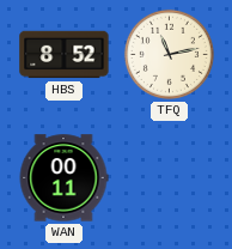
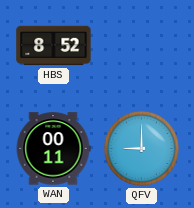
TFQ: 11:13 -> none (169, 54)
QFV: none -> 9:00 (141, 148)
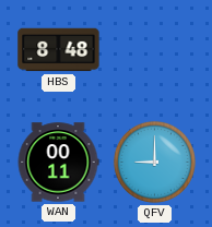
HBS: 8:52 -> 8:48 (59, 50)
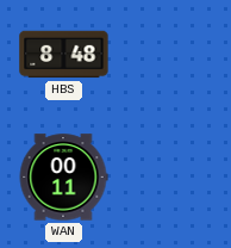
QFV: 9:00 -> none (154, 162)
